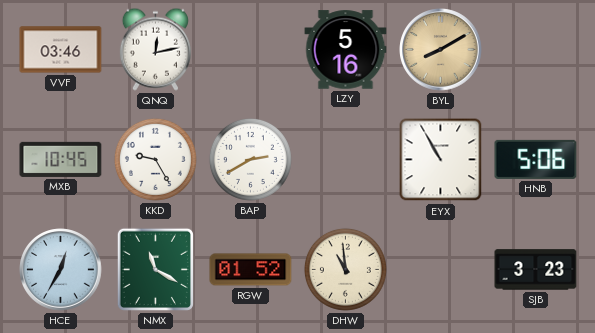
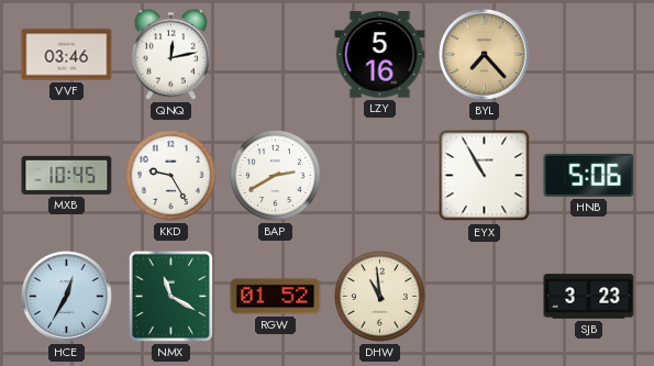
BYL: 8:10 -> 7:23 (485, 55)
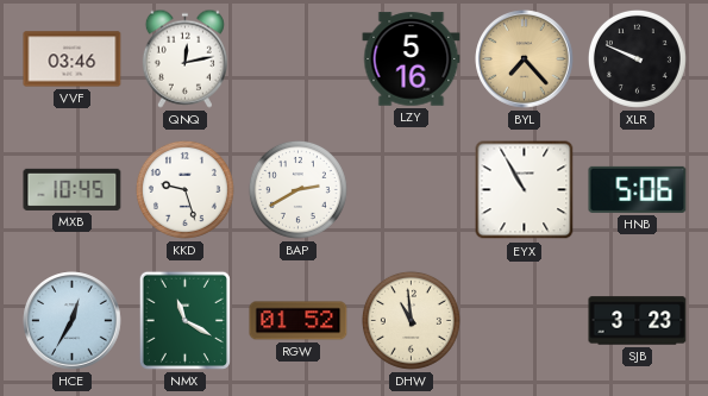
XLR: none -> 9:49 (637, 58)
KKD: 9:25 -> 9:27 (184, 189)
